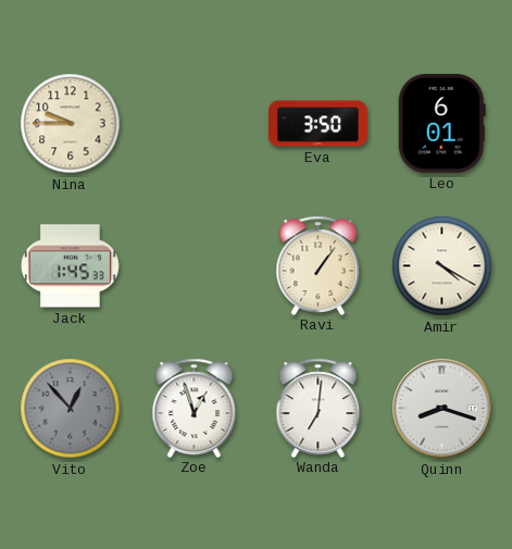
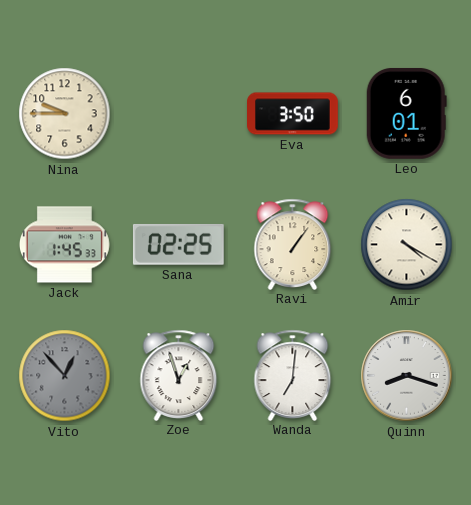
Sana: none -> 02:25 (178, 244)
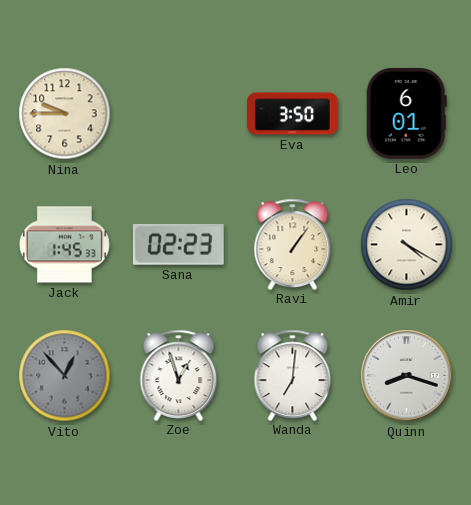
Sana: 02:25 -> 02:23 (178, 244)
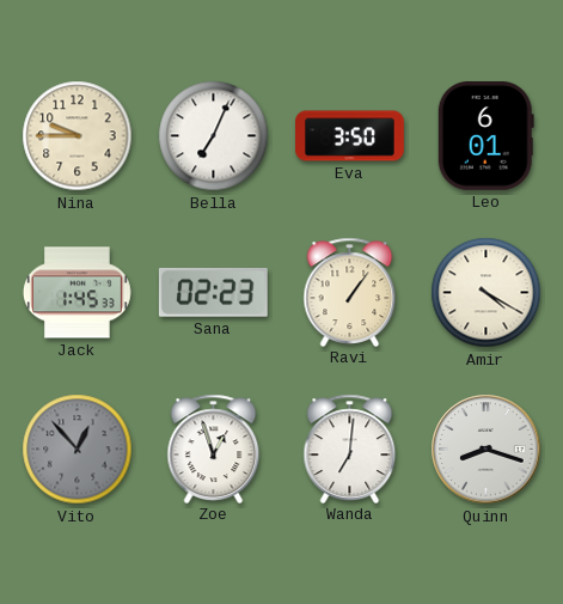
Bella: none -> 7:04 (214, 136)
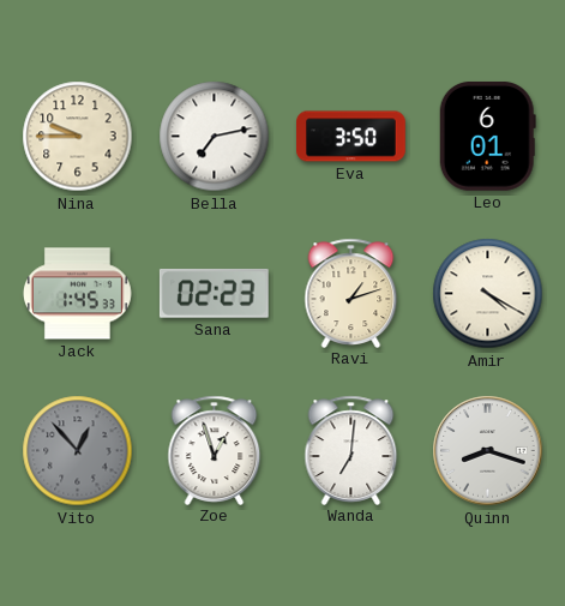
Bella: 7:04 -> 7:13 (215, 137)
Ravi: 1:06 -> 1:12 (351, 293)
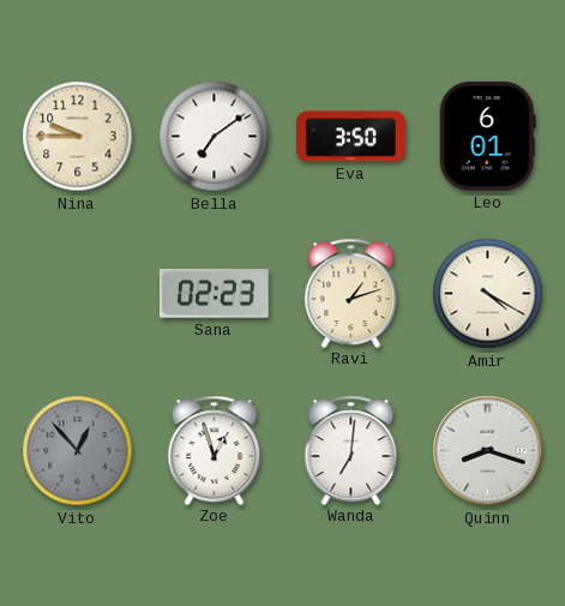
Bella: 7:13 -> 7:09 (215, 137)
Jack: 1:45 -> none (77, 294)
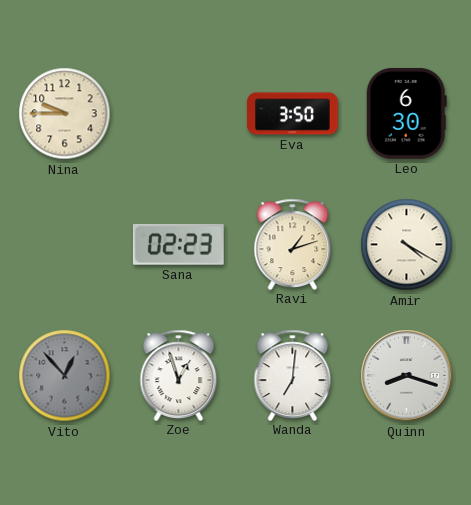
Bella: 7:09 -> none (215, 137)
Leo: 6:01 -> 6:30 (406, 113)
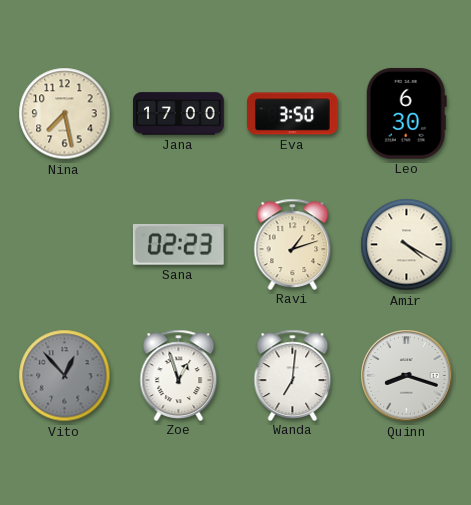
Nina: 9:45 -> 7:28 (65, 114)
Jana: none -> 17:00 (179, 114)
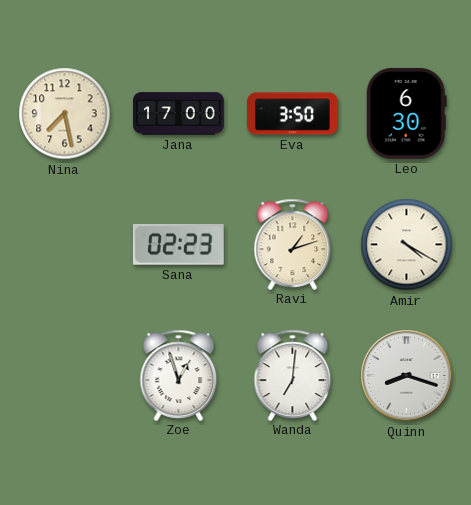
Vito: 12:53 -> none (65, 376)
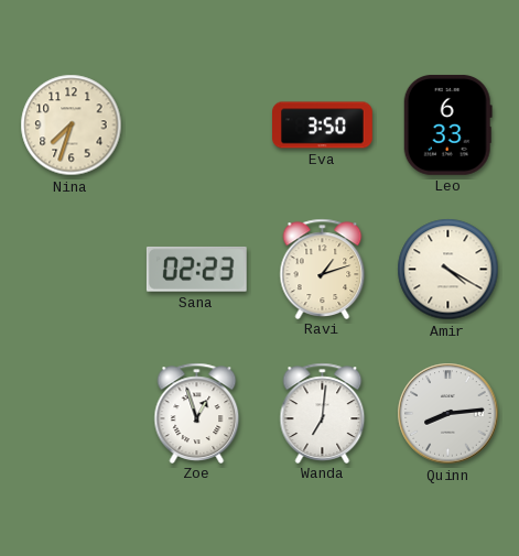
Nina: 7:28 -> 7:33 (72, 126)
Jana: 17:00 -> none (179, 114)
Leo: 6:30 -> 6:33 (447, 124)
Quinn: 8:18 -> 8:14 (448, 414)
